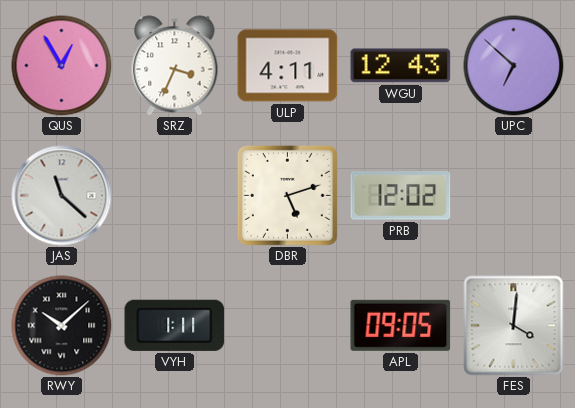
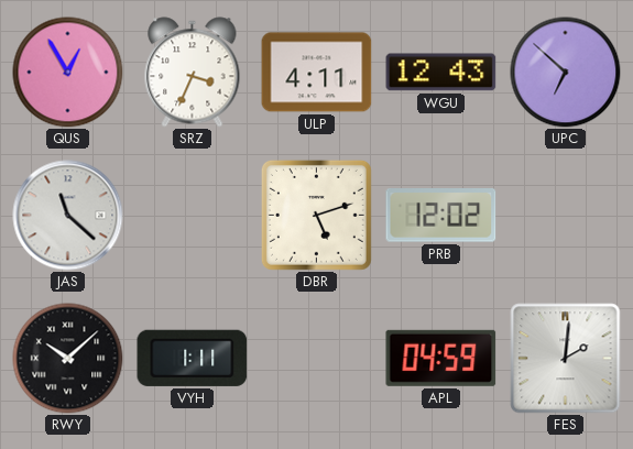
APL: 09:05 -> 04:59 (441, 358)
FES: 4:01 -> 2:01 (566, 359)
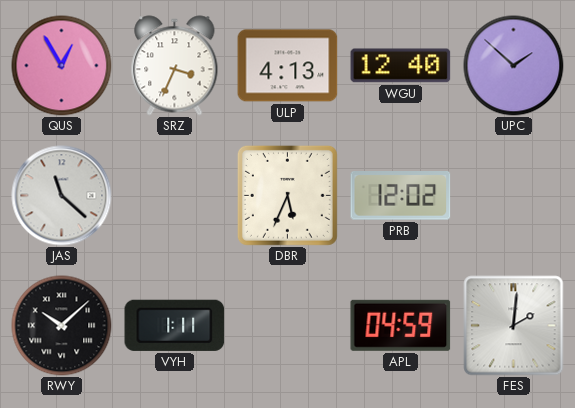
ULP: 4:11 -> 4:13 (288, 66)
WGU: 12:43 -> 12:40 (401, 66)
UPC: 6:52 -> 1:52 (514, 66)
DBR: 5:12 -> 5:34 (287, 195)
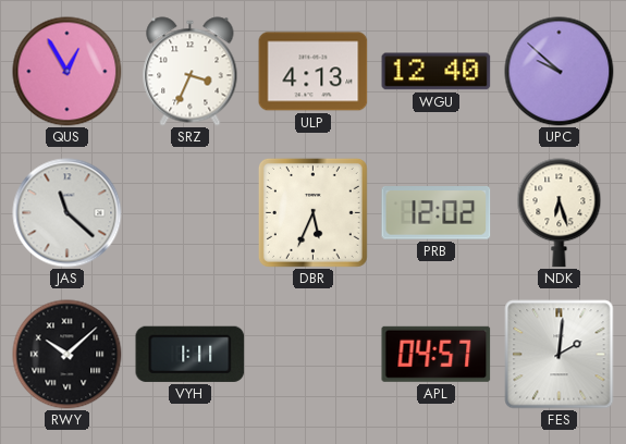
UPC: 1:52 -> 9:52 (560, 72)
NDK: none -> 6:27 (560, 213)
APL: 04:59 -> 04:57 (437, 354)
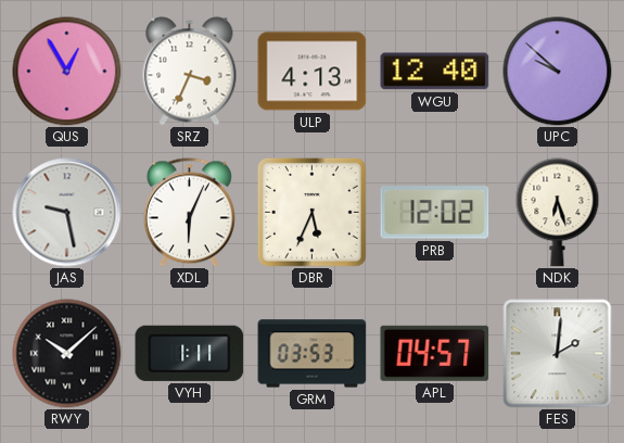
JAS: 11:22 -> 9:28 (67, 213)
XDL: none -> 6:04 (189, 213)
GRM: none -> 03:53 (313, 354)
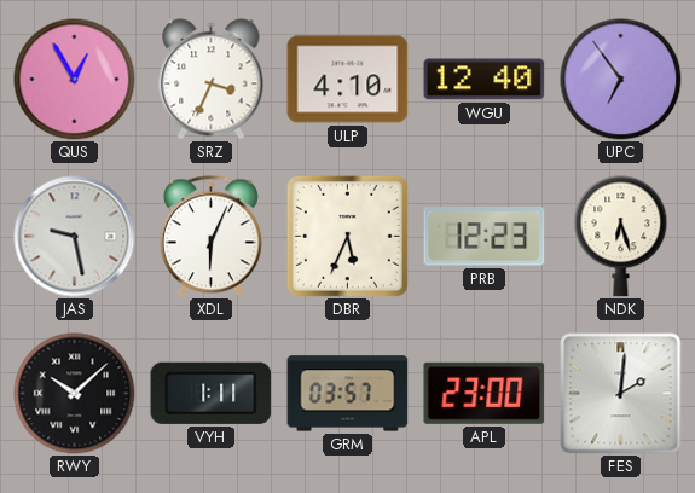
ULP: 4:13 -> 4:10 (348, 80)
UPC: 9:52 -> 6:54 (621, 80)
PRB: 12:02 -> 12:23 (485, 237)
GRM: 03:53 -> 03:57 (348, 394)
APL: 04:57 -> 23:00 (485, 393)
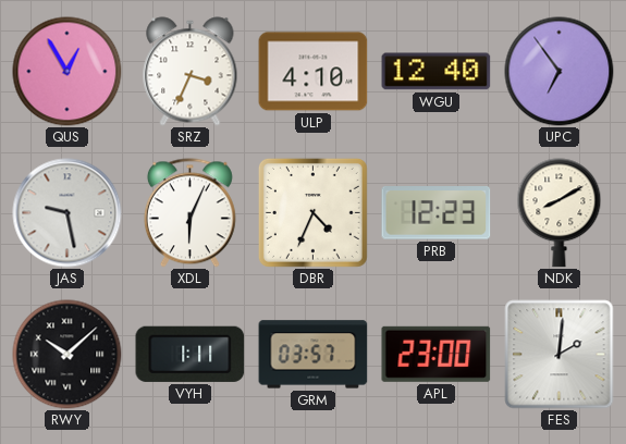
DBR: 5:34 -> 4:34 (312, 212)
NDK: 6:27 -> 8:10 (560, 213)
